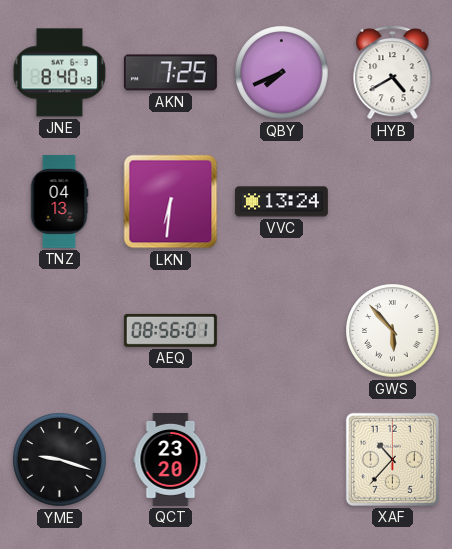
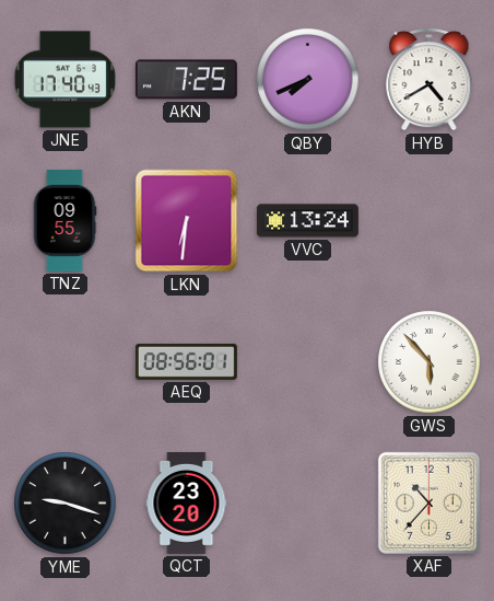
JNE: 8:40 -> 17:40 (64, 80)
TNZ: 04:13 -> 09:55 (64, 220)
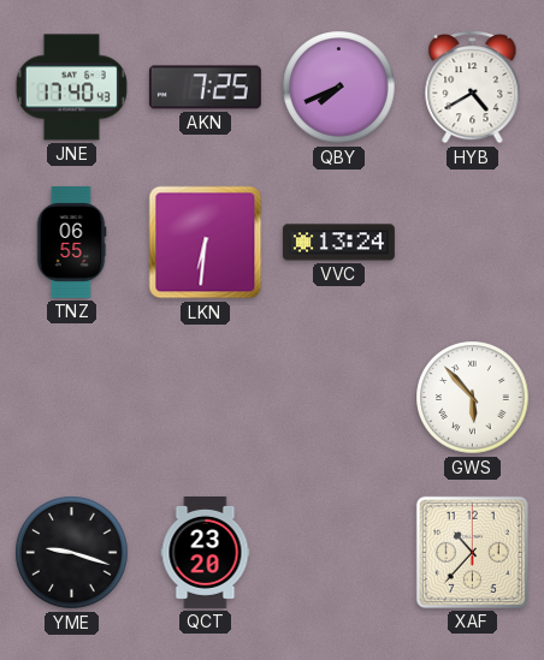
TNZ: 09:55 -> 06:55 (71, 242)
AEQ: 08:56 -> none (186, 361)
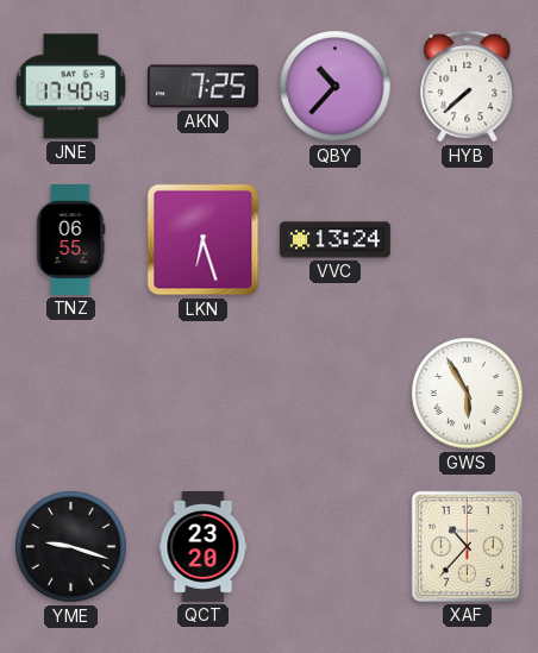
QBY: 7:41 -> 10:37 (336, 87)
HYB: 4:40 -> 7:38 (468, 86)
LKN: 6:31 -> 6:27 (204, 240)
GWS: 5:53 -> 5:55 (468, 394)
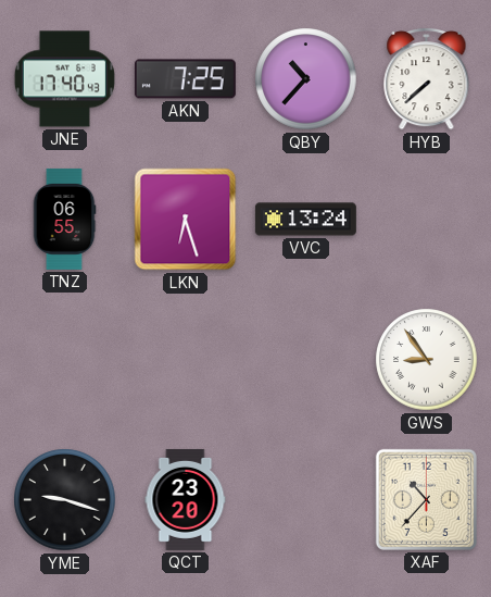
GWS: 5:55 -> 8:54 (427, 360)
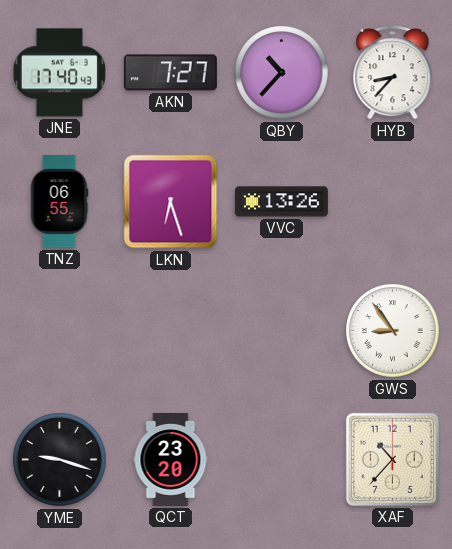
AKN: 7:25 -> 7:27 (170, 73)
HYB: 7:38 -> 8:37 (393, 72)
VVC: 13:24 -> 13:26 (281, 202)
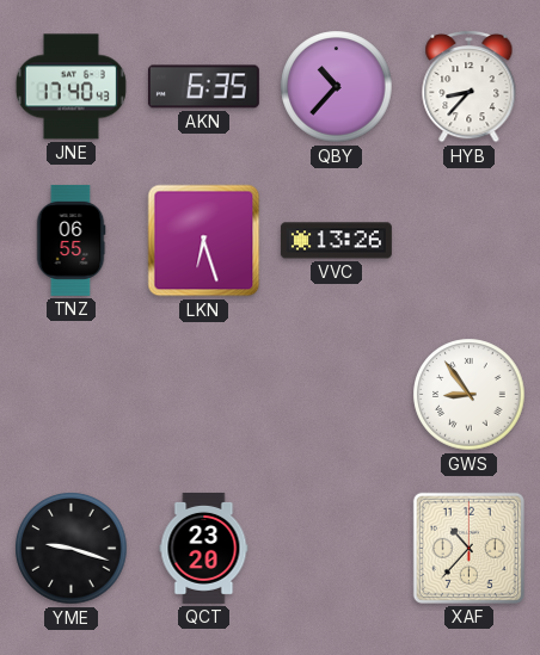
AKN: 7:27 -> 6:35 (203, 87)
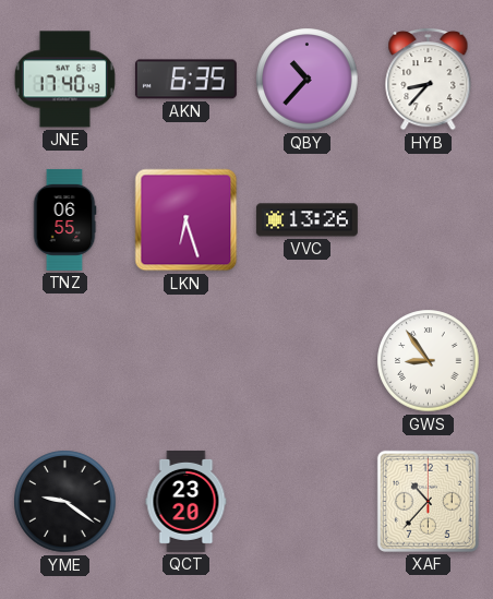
YME: 9:18 -> 9:21 (65, 502)
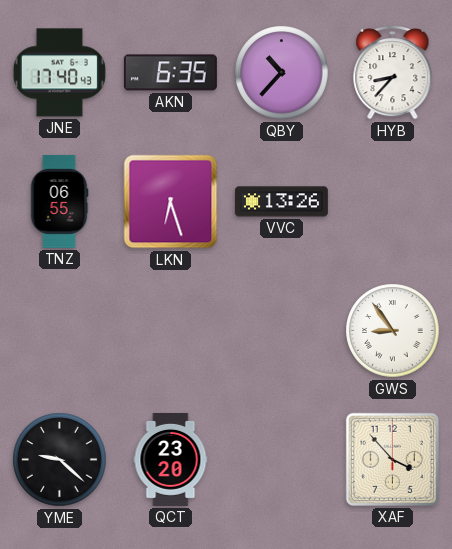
YME: 9:21 -> 9:22 (60, 460)
XAF: 10:37 -> 3:53 (392, 459)
